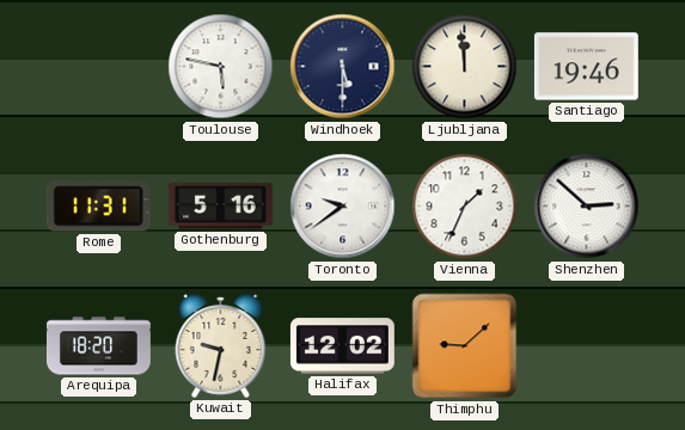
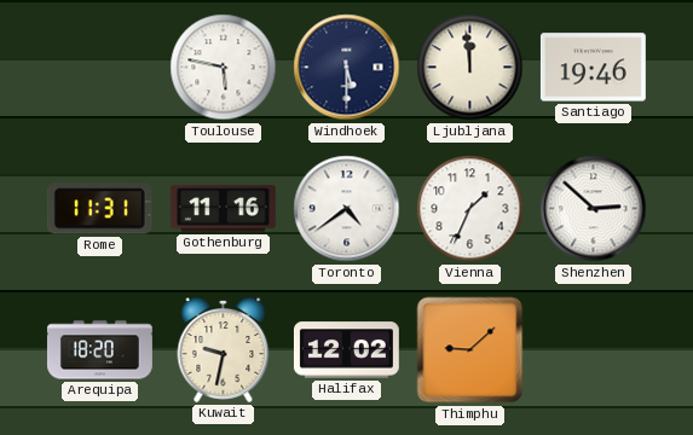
Gothenburg: 5:16 -> 11:16 (223, 209)
Toronto: 9:39 -> 4:39 (347, 209)
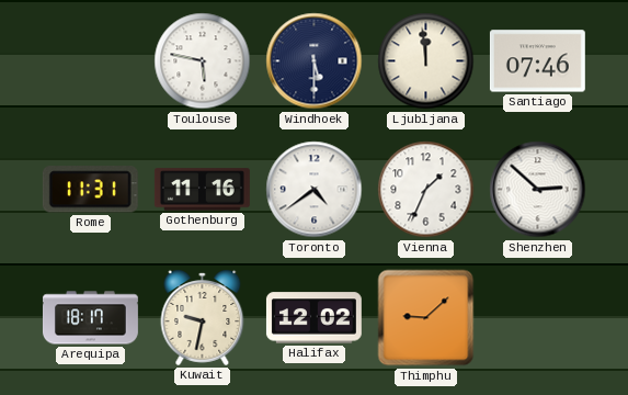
Santiago: 19:46 -> 07:46 (537, 61)
Arequipa: 18:20 -> 18:17 (90, 318)
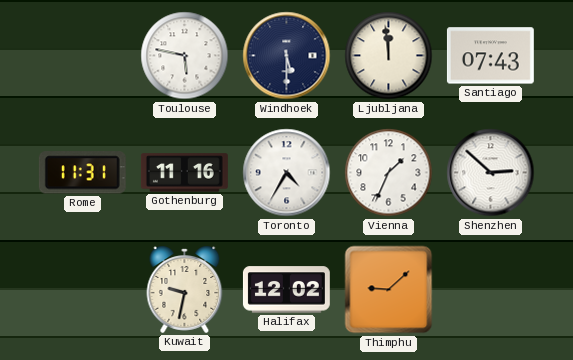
Santiago: 07:46 -> 07:43 (490, 56)
Toronto: 4:39 -> 4:35 (287, 173)
Arequipa: 18:17 -> none (90, 318)
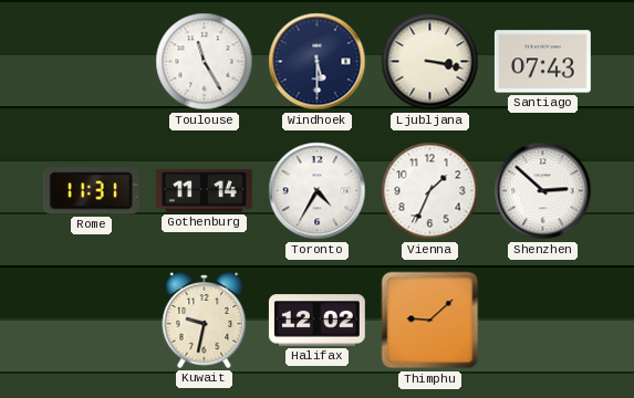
Toulouse: 5:47 -> 11:25 (205, 62)
Ljubljana: 11:59 -> 3:17 (430, 62)
Gothenburg: 11:16 -> 11:14 (204, 191)
